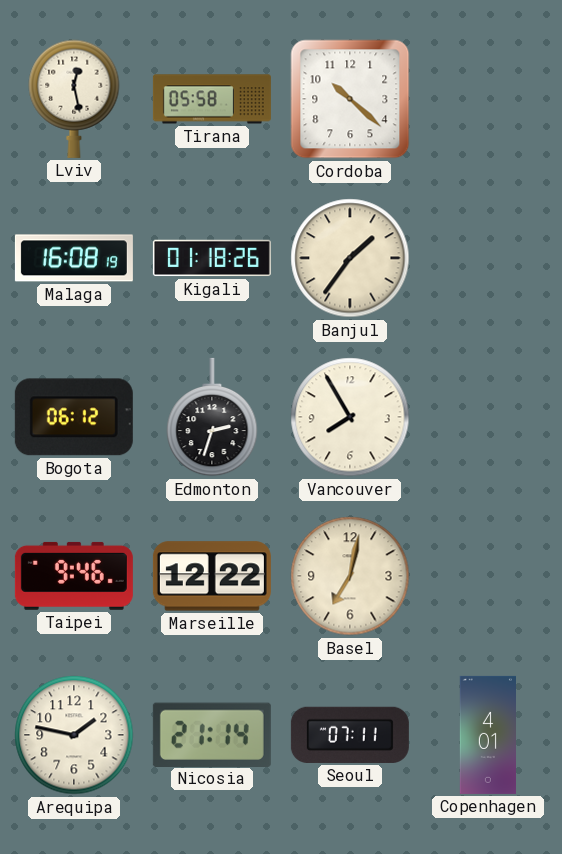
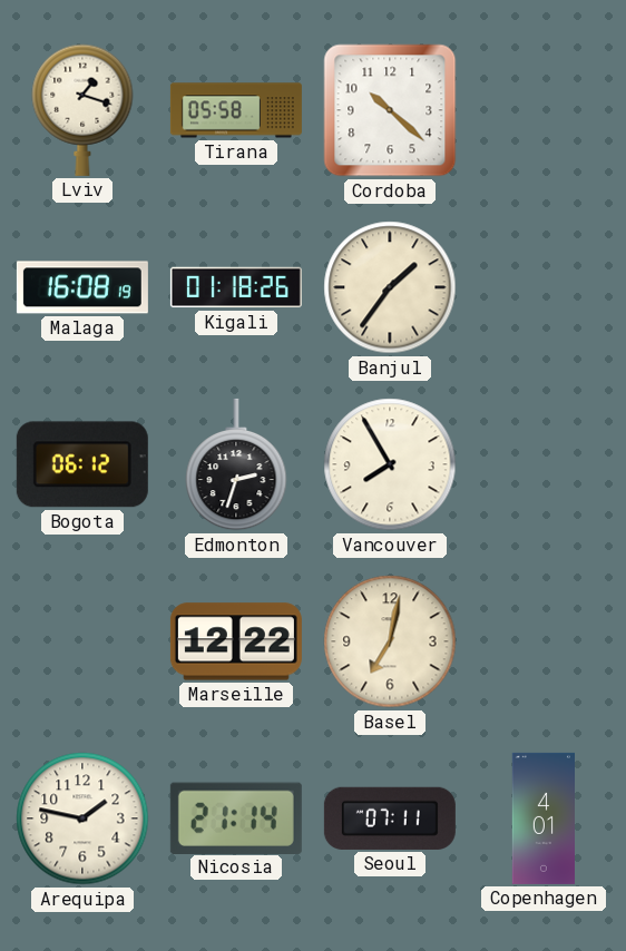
Lviv: 12:28 -> 1:18 (82, 110)
Taipei: 9:46 -> none (74, 576)
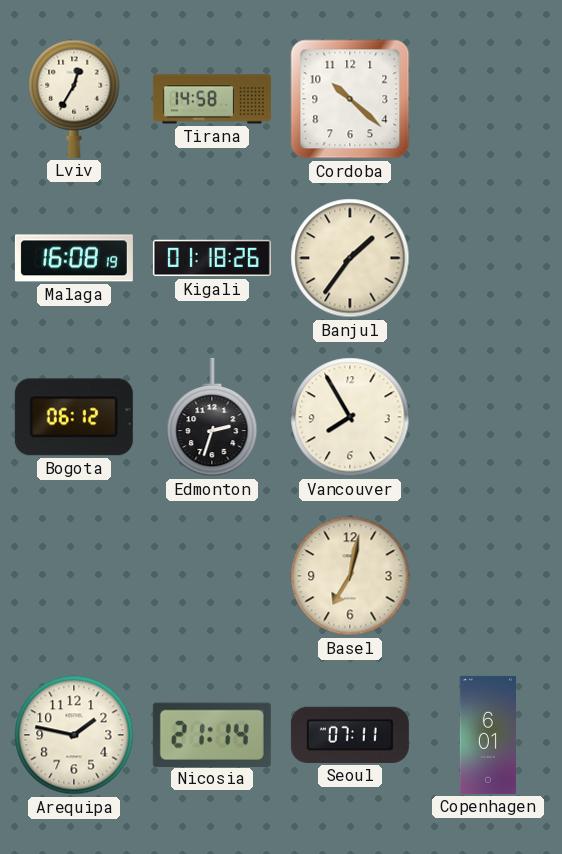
Lviv: 1:18 -> 12:35 (74, 99)
Tirana: 05:58 -> 14:58 (212, 99)
Marseille: 12:22 -> none (236, 641)
Copenhagen: 4:01 -> 6:01 (487, 735)
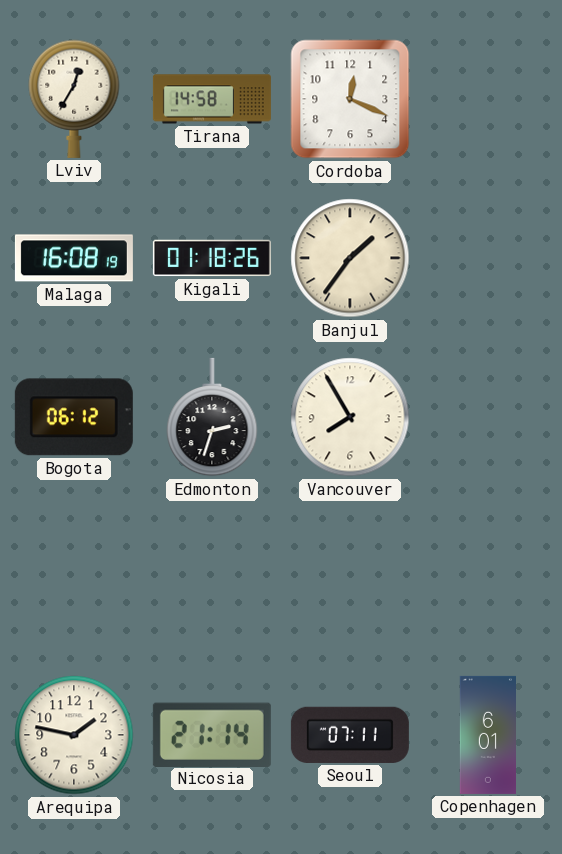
Cordoba: 10:22 -> 12:19 (350, 99)
Basel: 7:02 -> none (350, 576)
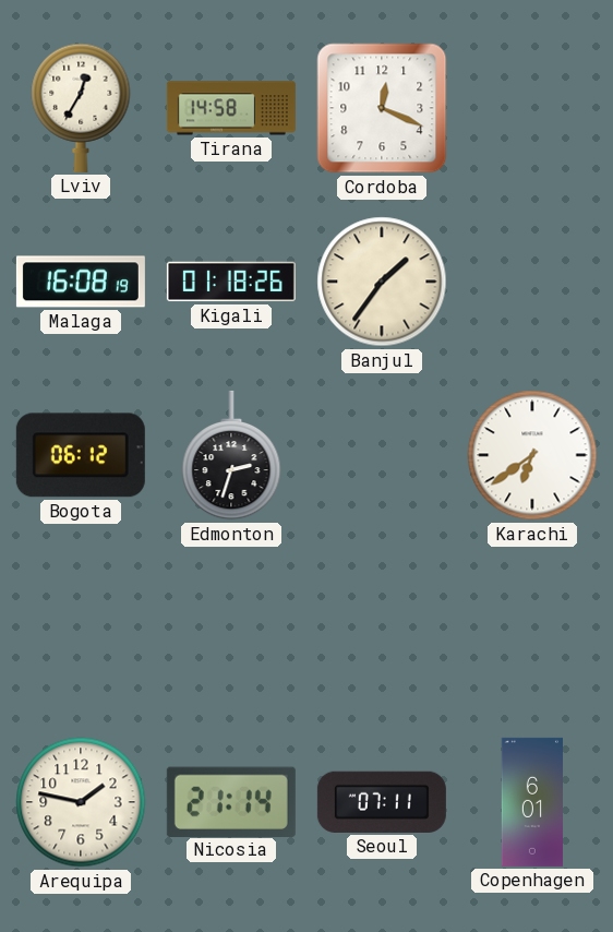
Vancouver: 7:55 -> none (350, 417)
Karachi: none -> 6:39 (532, 455)
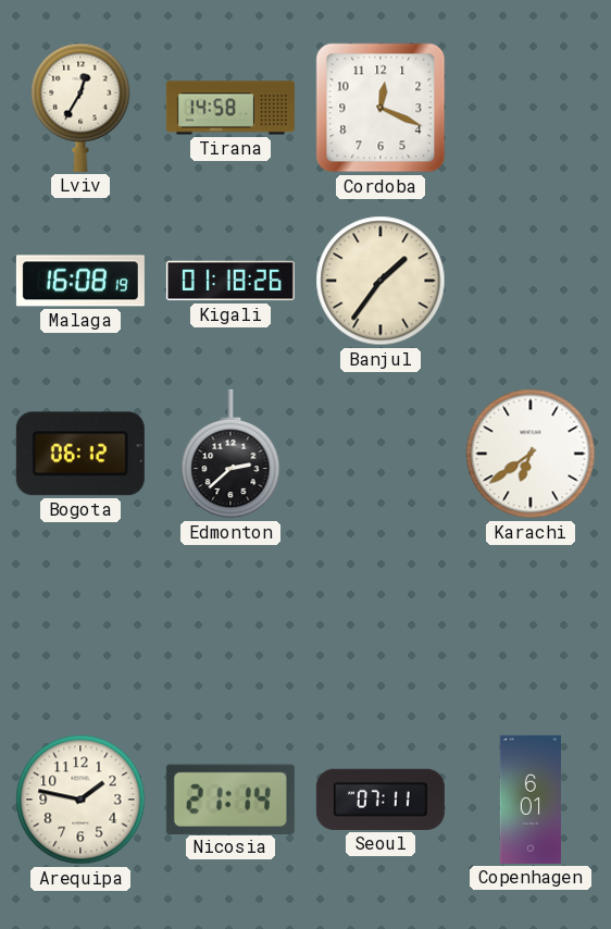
Edmonton: 2:33 -> 2:38 (230, 454)
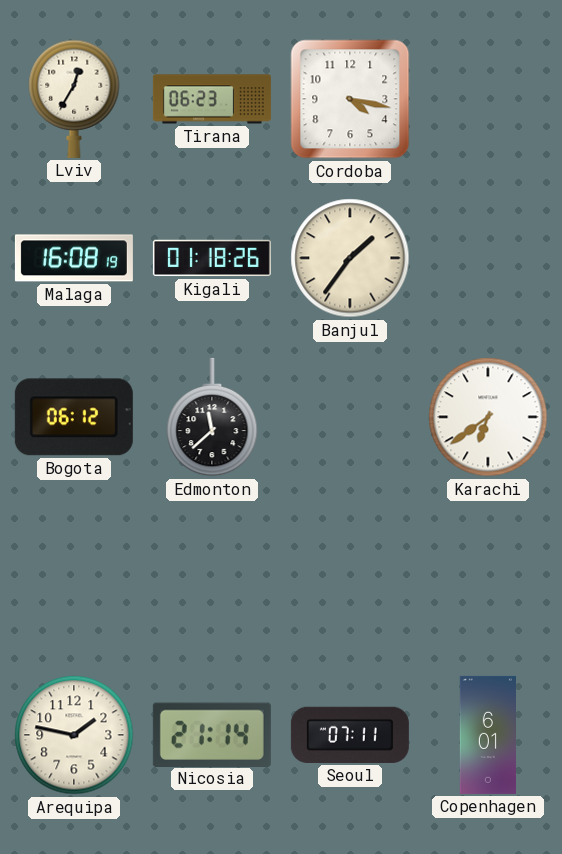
Tirana: 14:58 -> 06:23 (212, 99)
Cordoba: 12:19 -> 4:17 (350, 99)
Edmonton: 2:38 -> 11:38 (212, 417)
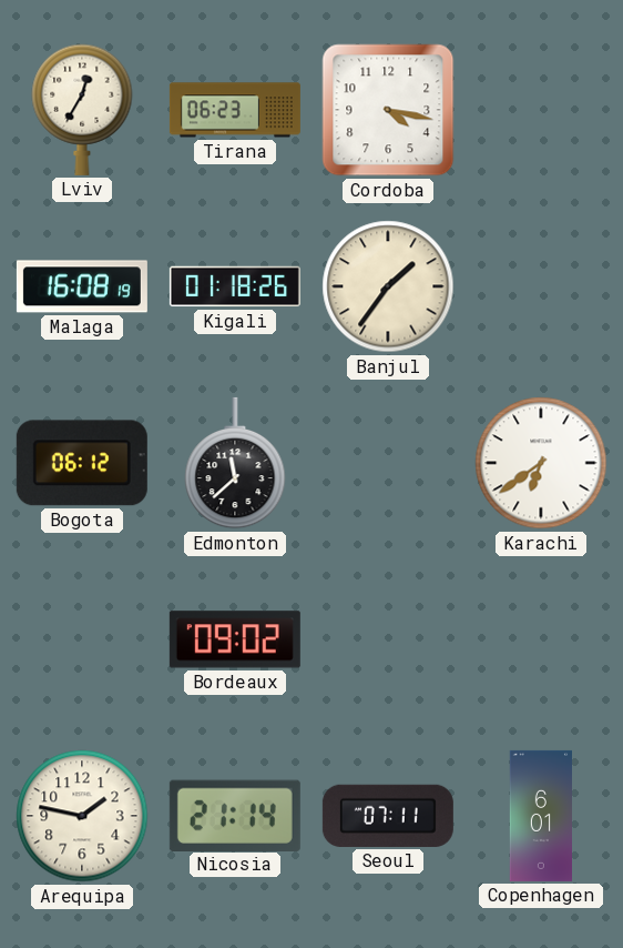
Bordeaux: none -> 09:02 (235, 639)
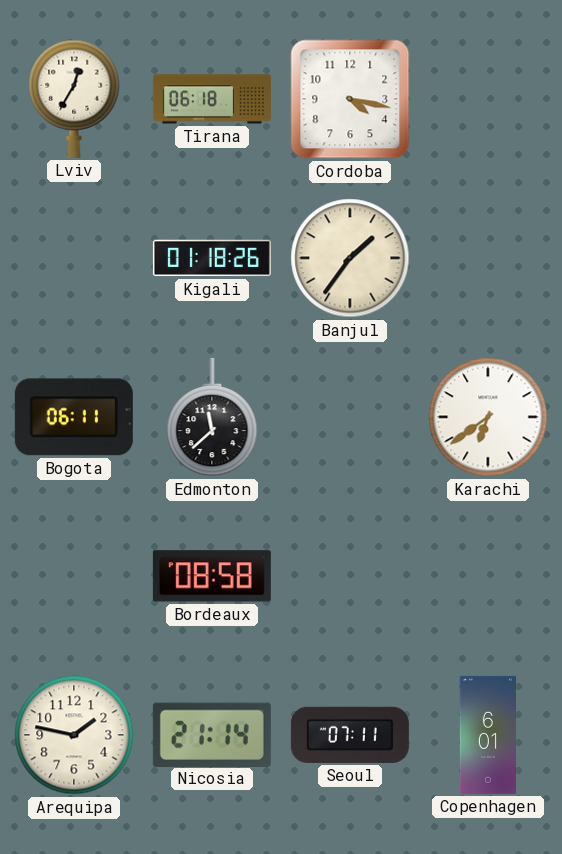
Tirana: 06:23 -> 06:18 (212, 99)
Malaga: 16:08 -> none (82, 286)
Bogota: 06:12 -> 06:11 (74, 417)
Bordeaux: 09:02 -> 08:58 (212, 576)
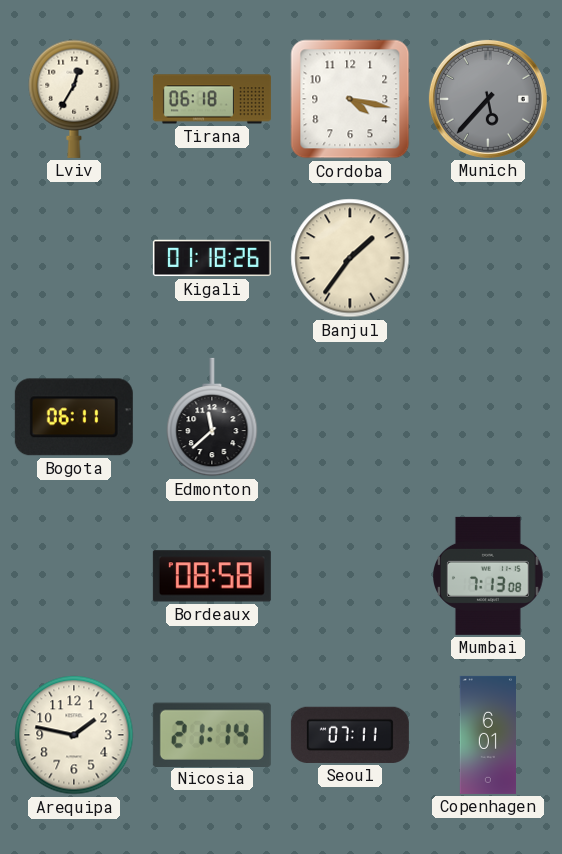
Munich: none -> 5:37 (488, 99)
Karachi: 6:39 -> none (488, 417)
Mumbai: none -> 7:13 (489, 576)
